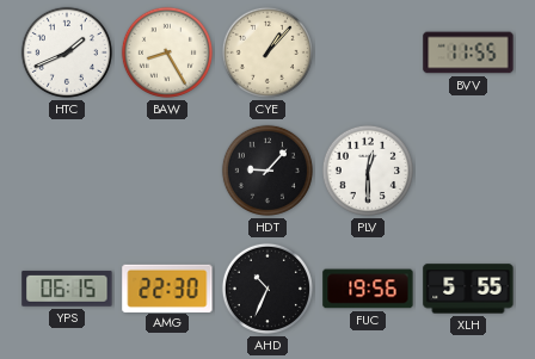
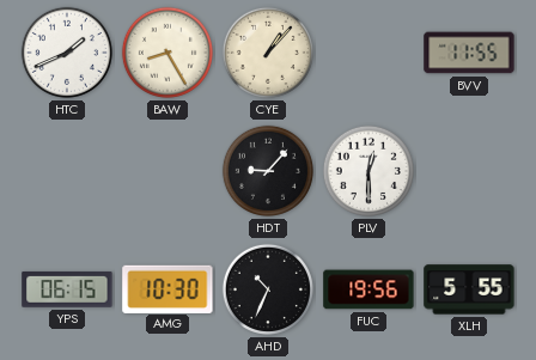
AMG: 22:30 -> 10:30 (167, 288)
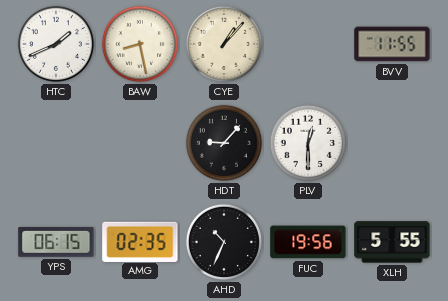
BAW: 8:25 -> 8:28 (140, 44)
AMG: 10:30 -> 02:35 (140, 241)
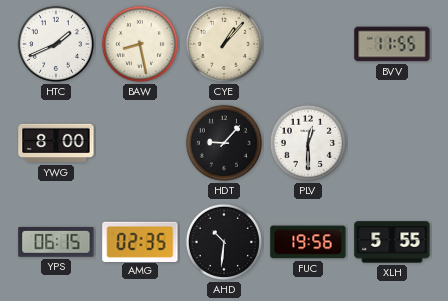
YWG: none -> 8:00 (56, 143)
AHD: 10:34 -> 10:31 (224, 242)
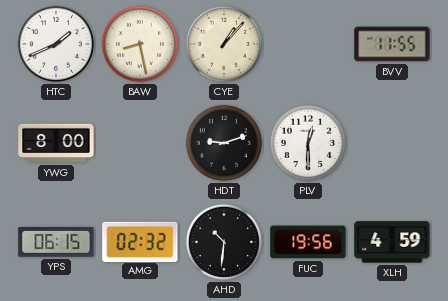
HDT: 9:07 -> 9:12 (224, 143)
AMG: 02:35 -> 02:32 (140, 241)
XLH: 5:55 -> 4:59 (392, 242)
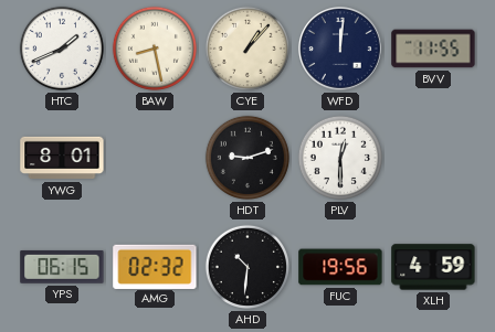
WFD: none -> 12:01 (341, 50)
YWG: 8:00 -> 8:01 (62, 158)
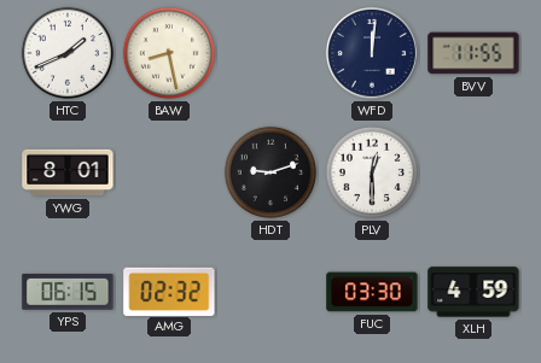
CYE: 1:07 -> none (247, 49)
AHD: 10:31 -> none (247, 267)
FUC: 19:56 -> 03:30 (372, 292)
